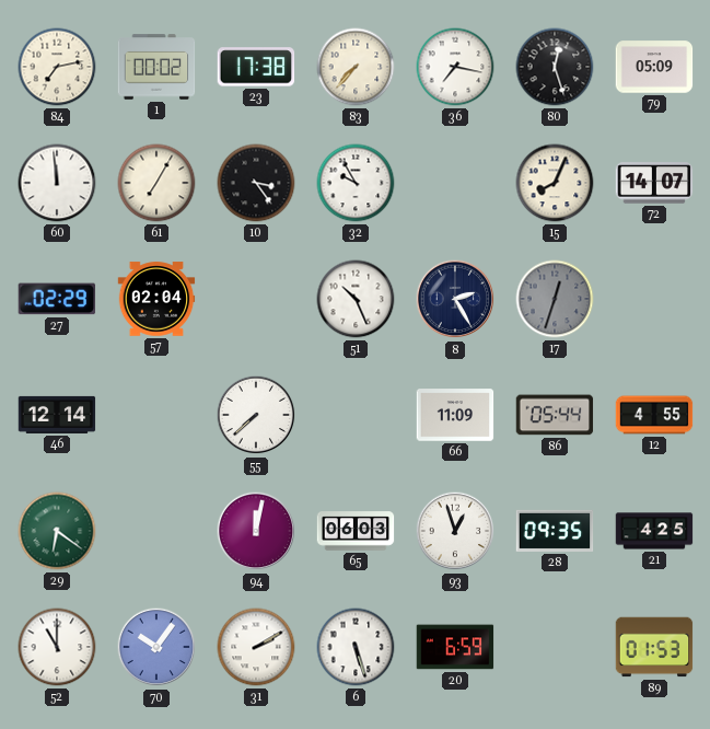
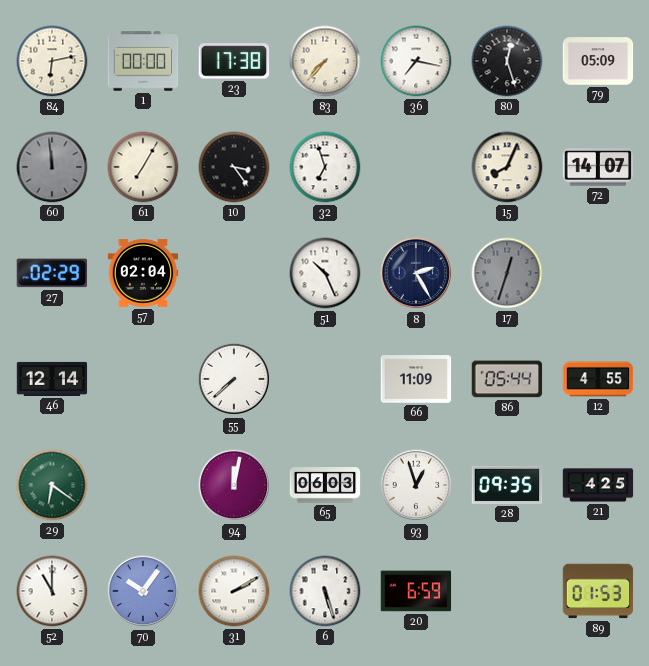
84: 7:13 -> 6:13 (52, 61)
1: 00:02 -> 00:00 (143, 61)
60 dial: white -> grey (52, 167)
32: 9:55 -> 6:57 (325, 167)
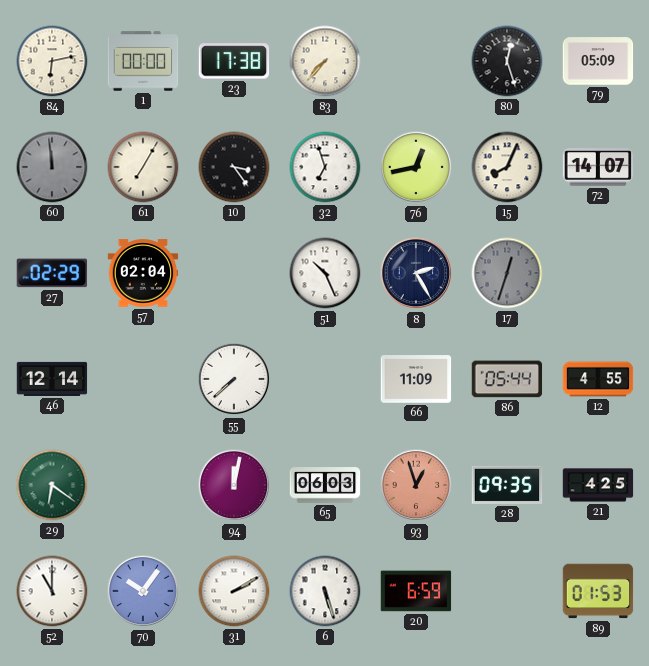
36: 7:17 -> none (416, 61)
76: none -> 12:43 (416, 167)
93 dial: white -> salmon (416, 485)
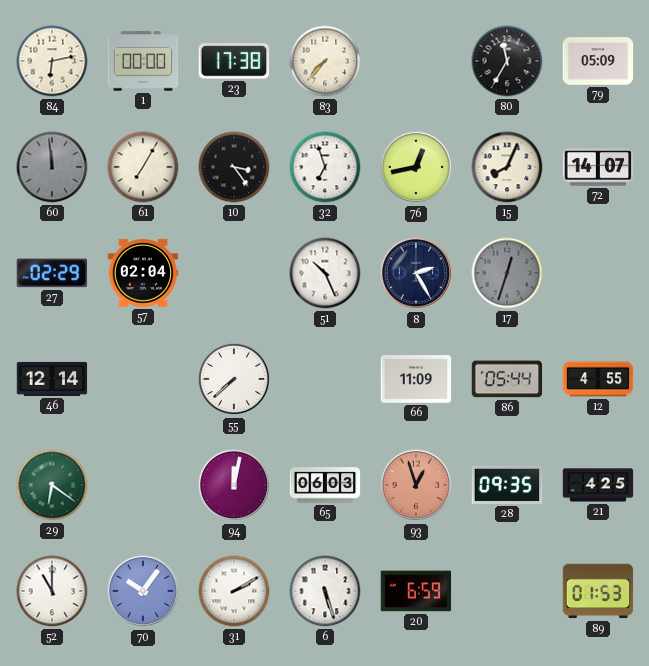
80: 12:27 -> 11:35 (507, 61)
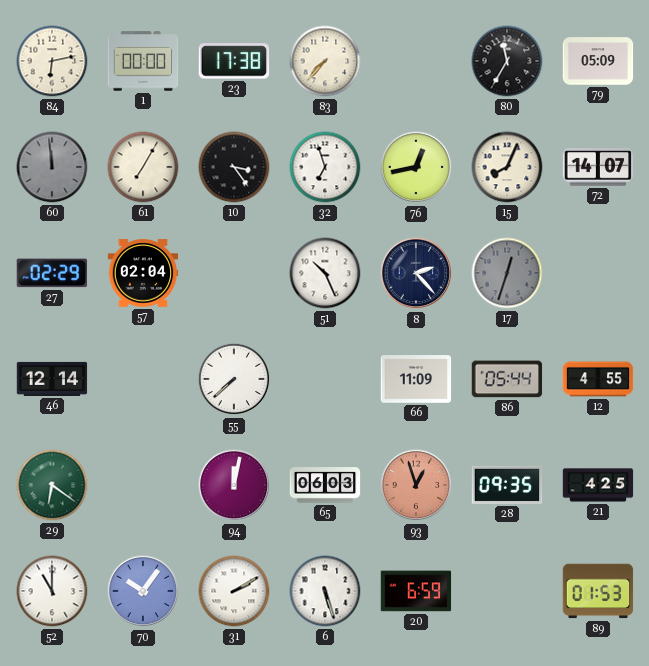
8: 2:25 -> 2:23 (416, 273)
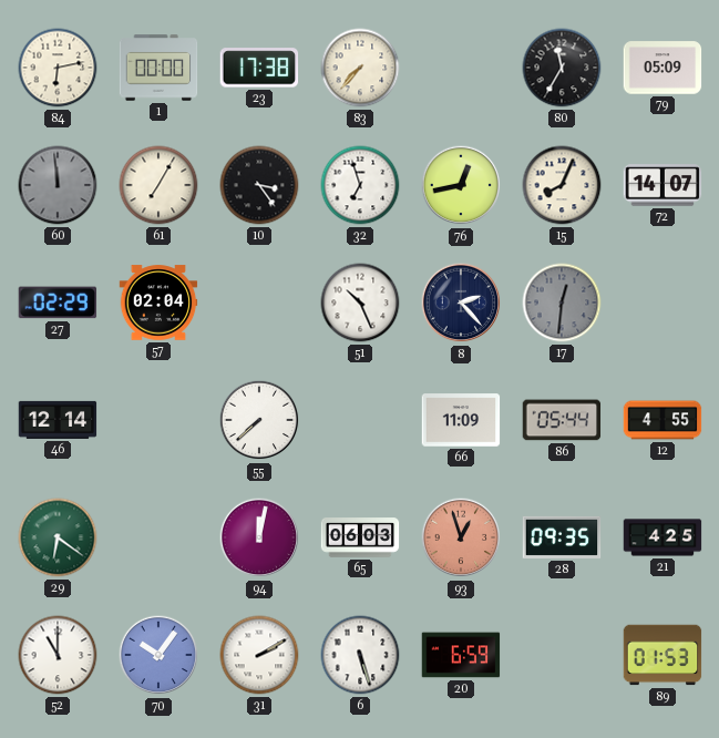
17: 12:33 -> 12:31 (562, 303)
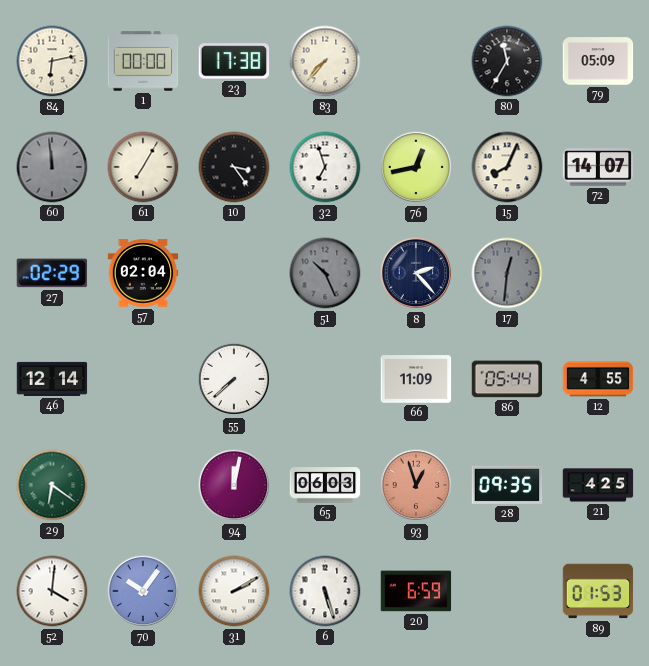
51 dial: white -> grey (325, 273)
52: 11:00 -> 4:01 (52, 591)
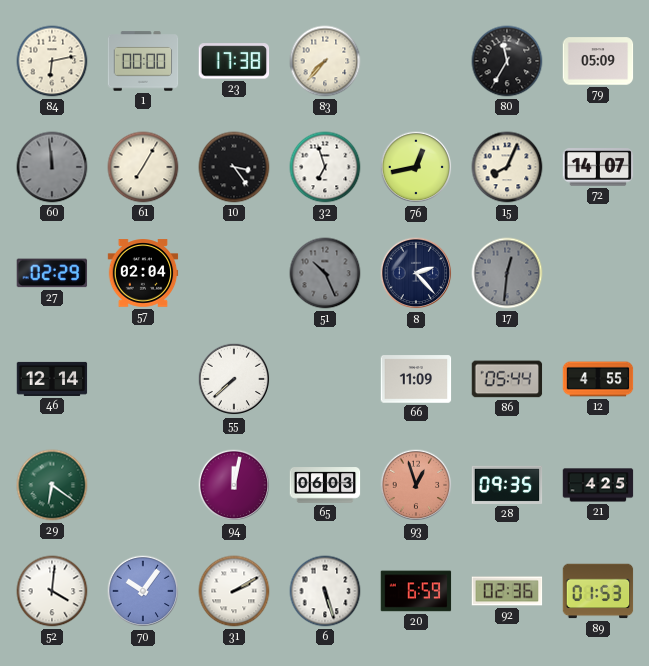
92: none -> 02:36 (507, 591)
